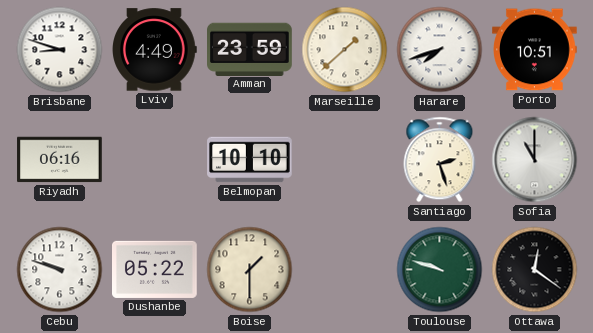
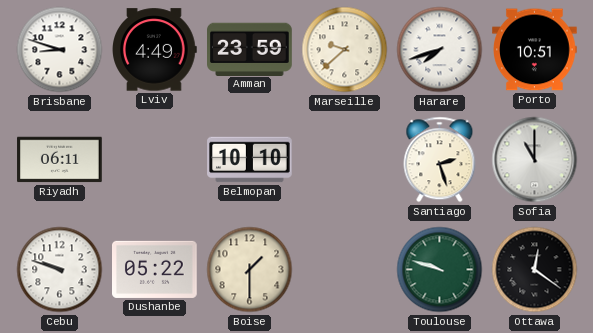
Marseille: 1:38 -> 9:38 (345, 50)
Riyadh: 06:16 -> 06:11 (60, 160)
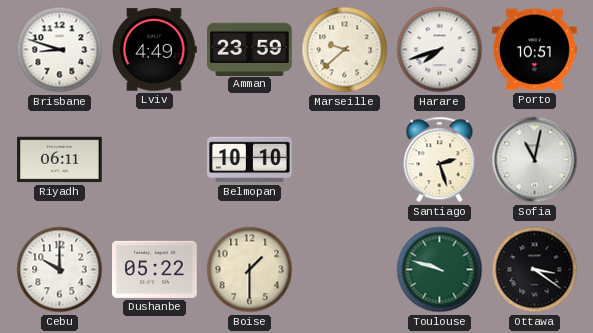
Sofia: 11:00 -> 11:02 (535, 160)
Cebu: 9:48 -> 10:00 (60, 270)
Ottawa: 12:21 -> 3:21 (535, 270)
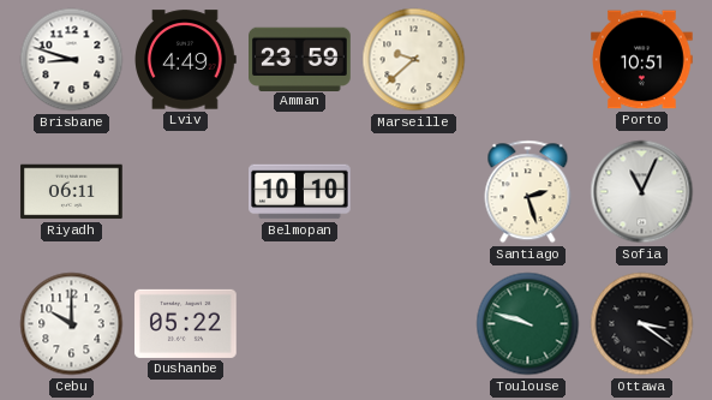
Harare: 7:42 -> none (440, 50)
Sofia: 11:02 -> 11:04 (642, 192)
Boise: 1:30 -> none (250, 270)
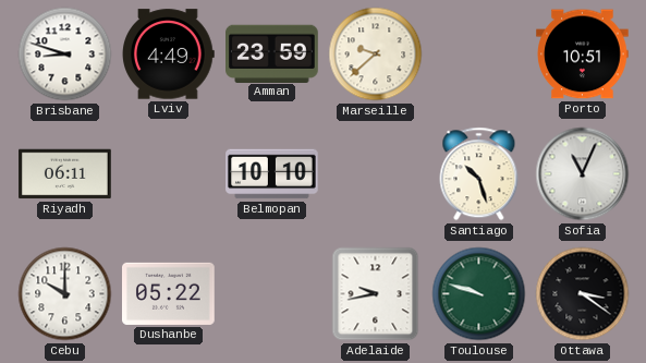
Santiago: 2:27 -> 10:27 (479, 174)
Adelaide: none -> 9:43 (376, 294)
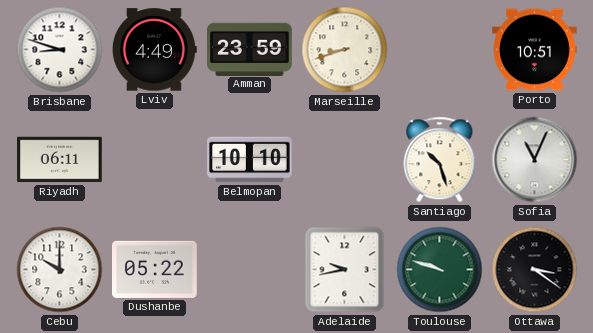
Marseille: 9:38 -> 8:42 (345, 50)
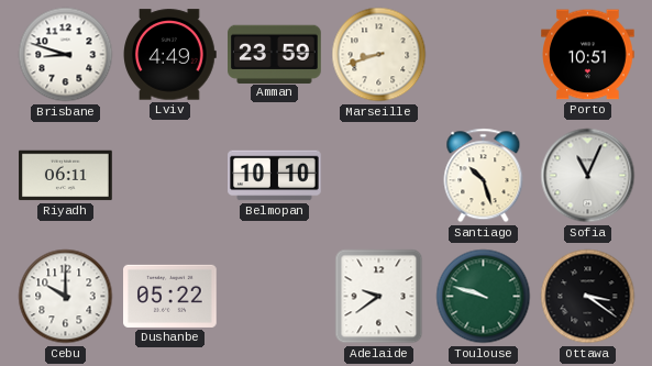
Adelaide: 9:43 -> 9:39 (379, 297)
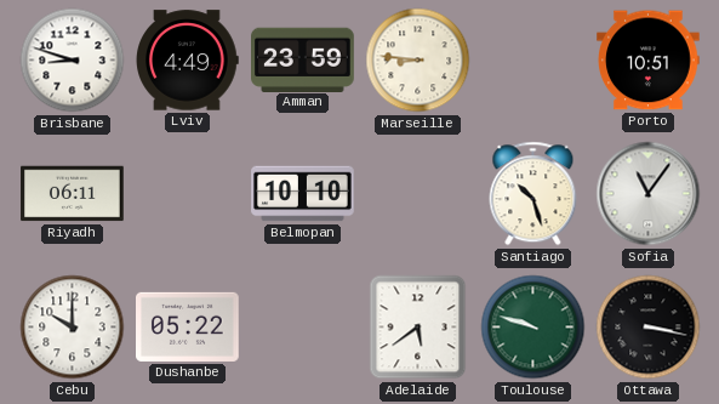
Marseille: 8:42 -> 8:46 (418, 61)
Sofia: 11:04 -> 11:06 (649, 194)
Adelaide: 9:39 -> 5:39 (418, 328)
Ottawa: 3:21 -> 3:17 (649, 328)
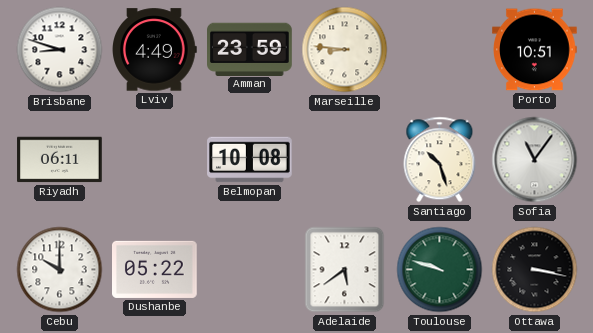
Belmopan: 10:10 -> 10:08 (250, 160)
